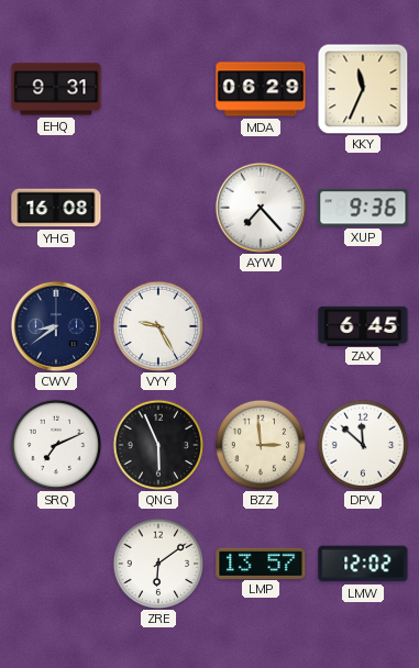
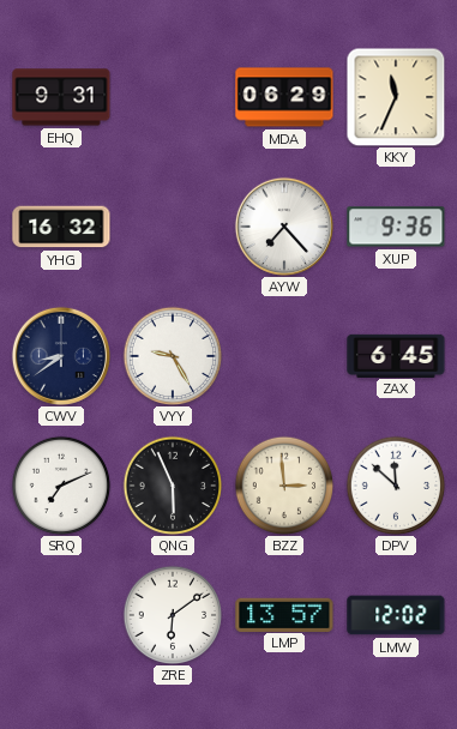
YHG: 16:08 -> 16:32 (61, 227)
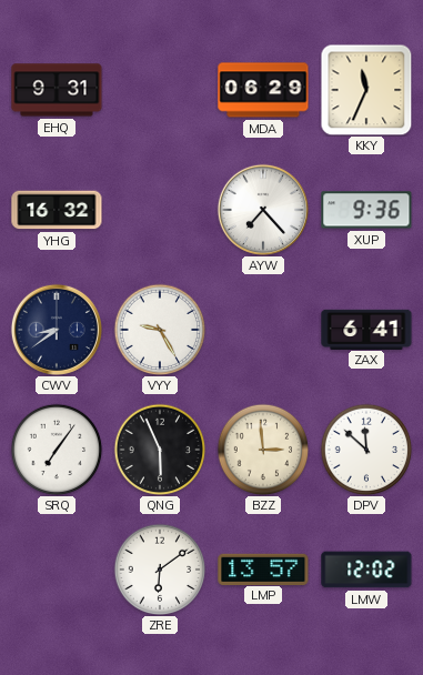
ZAX: 6:45 -> 6:41 (366, 329)
SRQ: 7:11 -> 7:06 (57, 450)
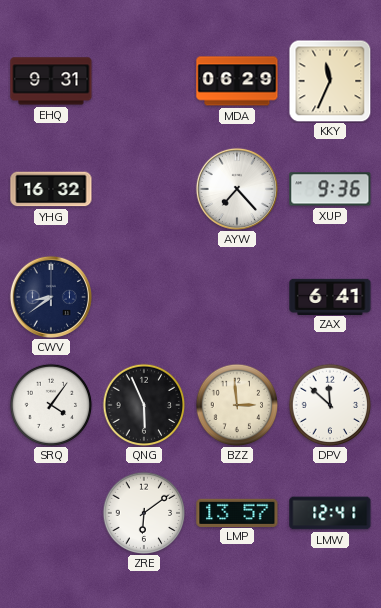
VYY: 9:25 -> none (160, 330)
SRQ: 7:06 -> 4:06 (51, 405)
LMW: 12:02 -> 12:41 (330, 513)
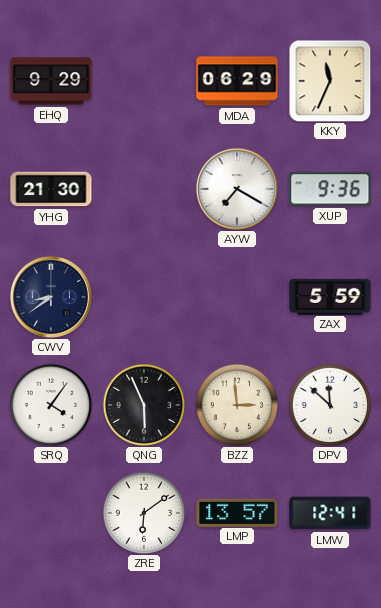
EHQ: 9:31 -> 9:29 (51, 81)
YHG: 16:32 -> 21:30 (51, 189)
AYW: 7:23 -> 7:20 (237, 189)
ZAX: 6:41 -> 5:59 (330, 296)
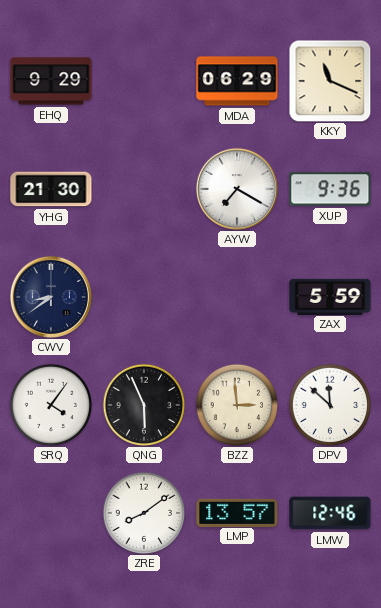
KKY: 11:34 -> 11:19 (330, 81)
ZRE: 6:09 -> 8:09 (144, 513)
LMW: 12:41 -> 12:46 (330, 513)
